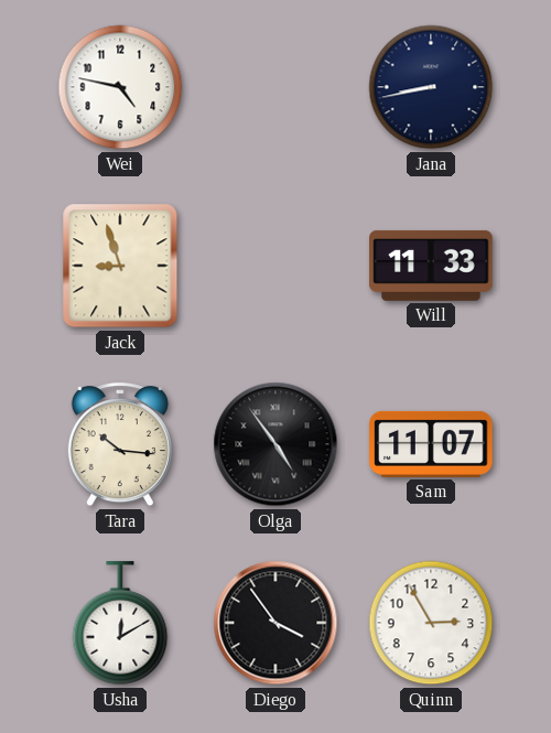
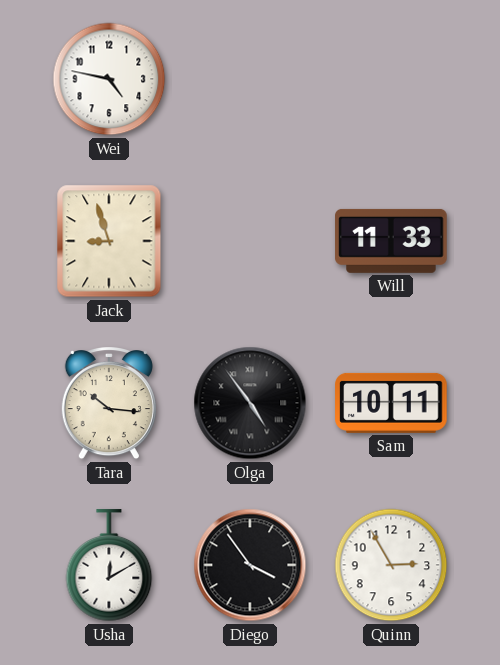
Jana: 8:43 -> none (431, 87)
Sam: 11:07 -> 10:11 (391, 403)
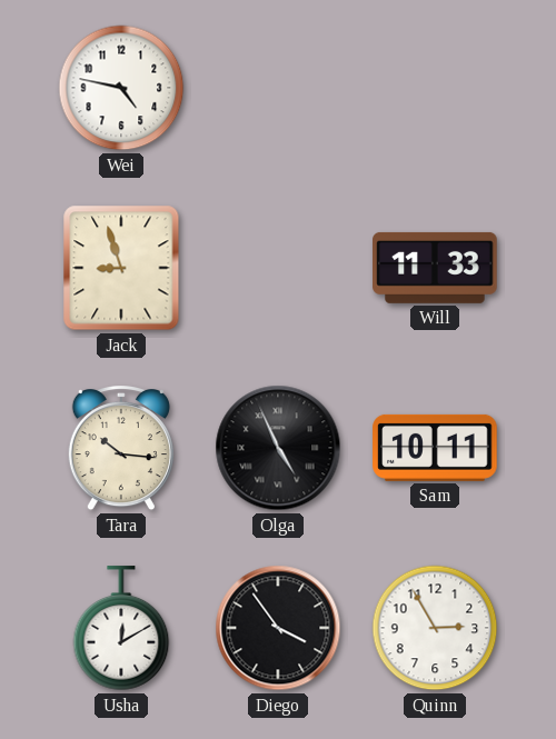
Olga: 4:54 -> 4:56 (278, 448)
